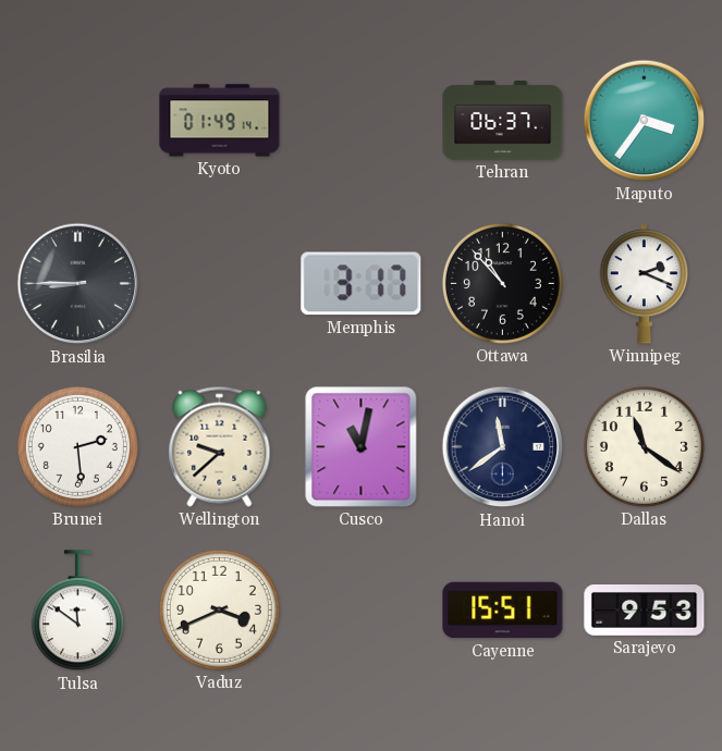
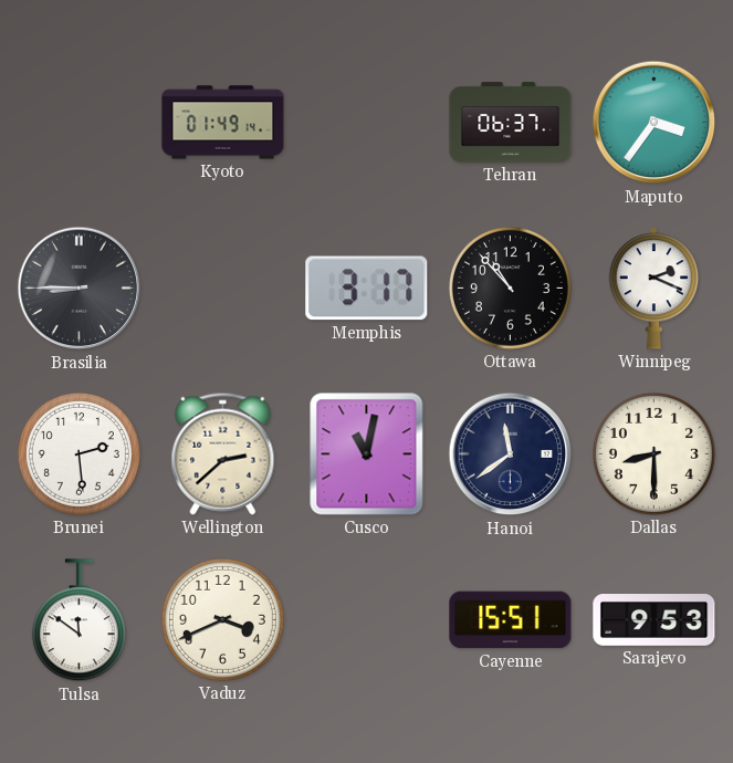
Wellington: 9:38 -> 2:38 (223, 453)
Dallas: 11:21 -> 8:30 (653, 453)
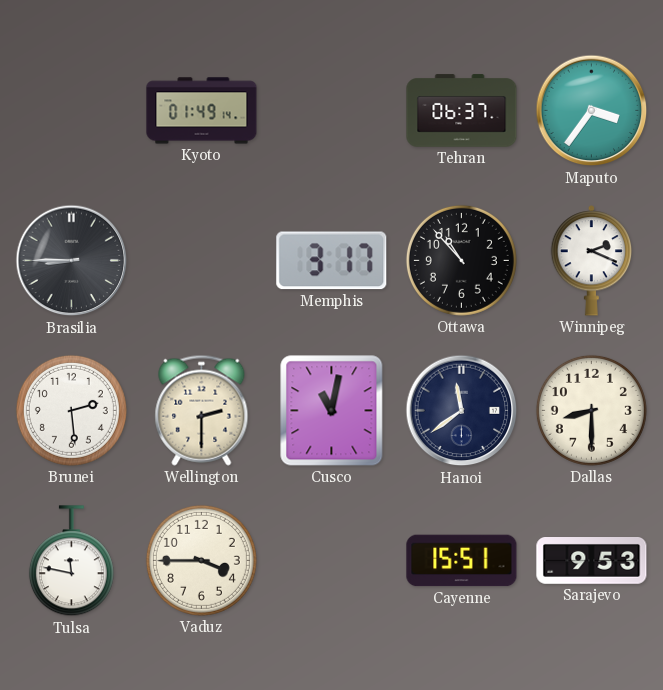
Wellington: 2:38 -> 2:30 (202, 410)
Tulsa: 11:51 -> 11:47 (71, 561)
Vaduz: 3:41 -> 3:45 (201, 560)
